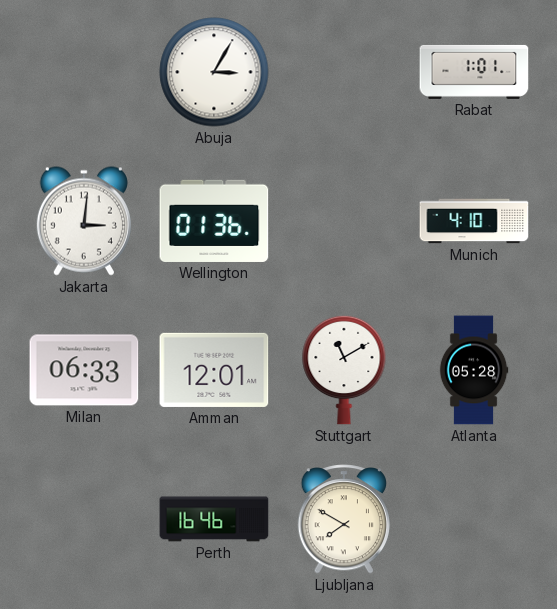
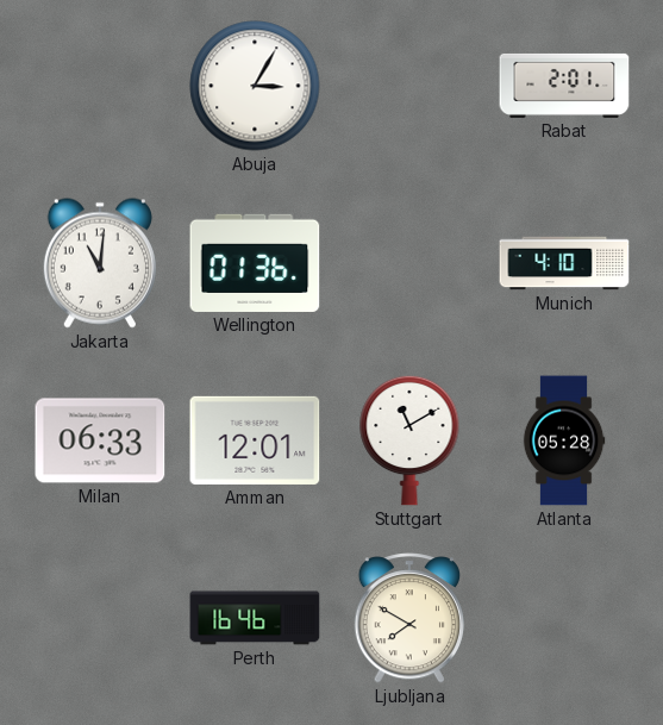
Rabat: 1:01 -> 2:01 (564, 86)
Jakarta: 3:01 -> 11:01 (100, 263)
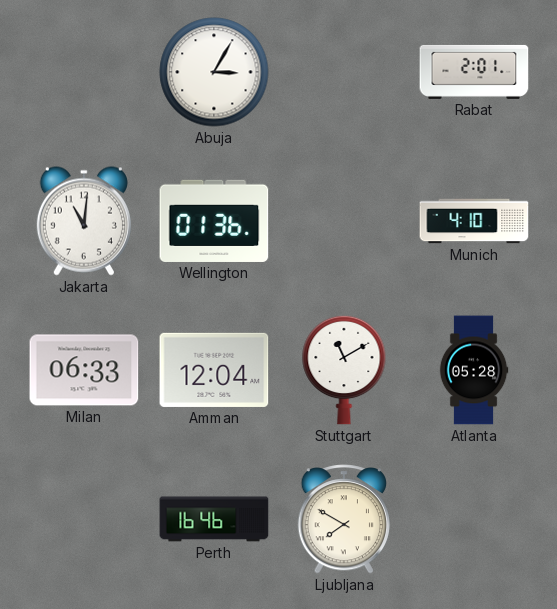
Amman: 12:01 -> 12:04 (214, 370)
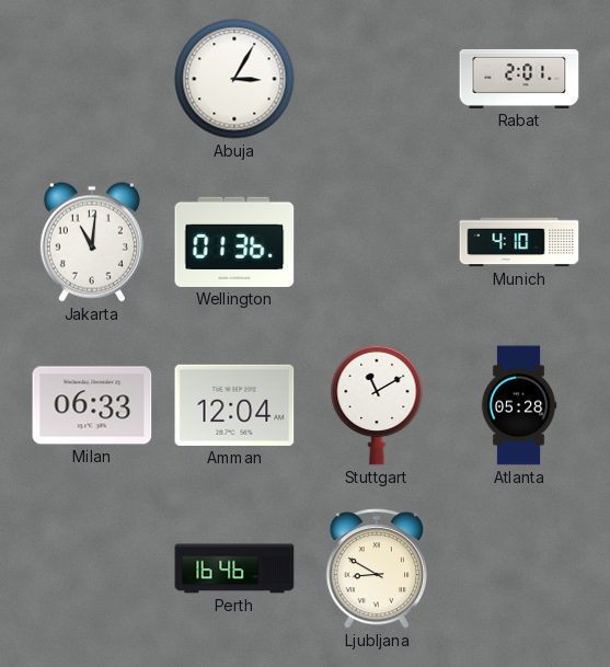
Ljubljana: 7:50 -> 8:50 (376, 568)
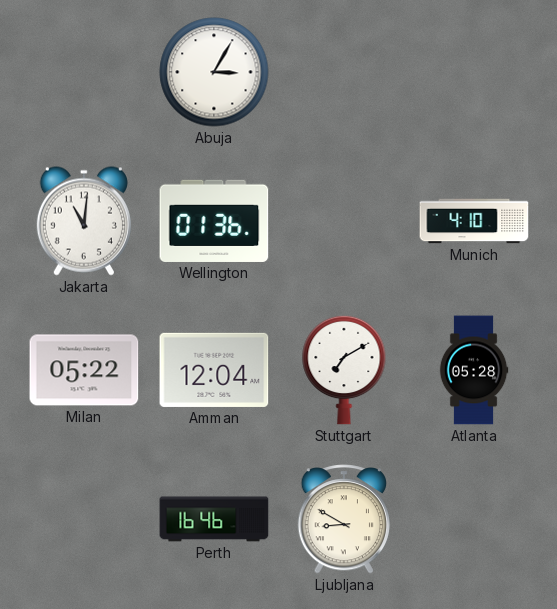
Rabat: 2:01 -> none (519, 79)
Milan: 06:33 -> 05:22 (84, 370)
Stuttgart: 11:10 -> 7:10 (344, 370)
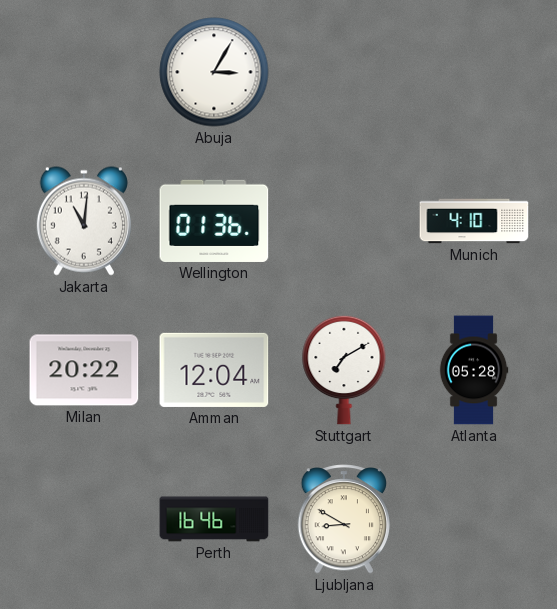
Milan: 05:22 -> 20:22 (84, 370)
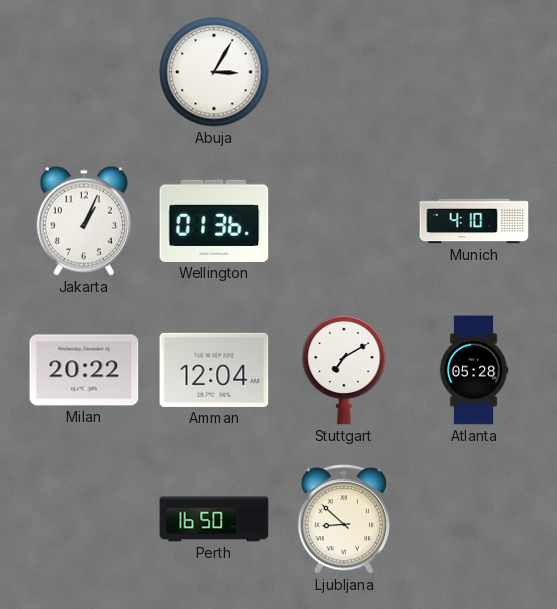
Jakarta: 11:01 -> 1:04 (84, 221)
Perth: 16:46 -> 16:50 (214, 519)
Ljubljana: 8:50 -> 8:52 (343, 519)
